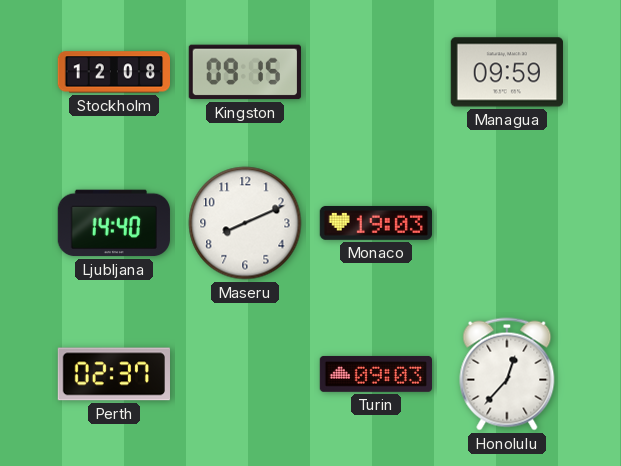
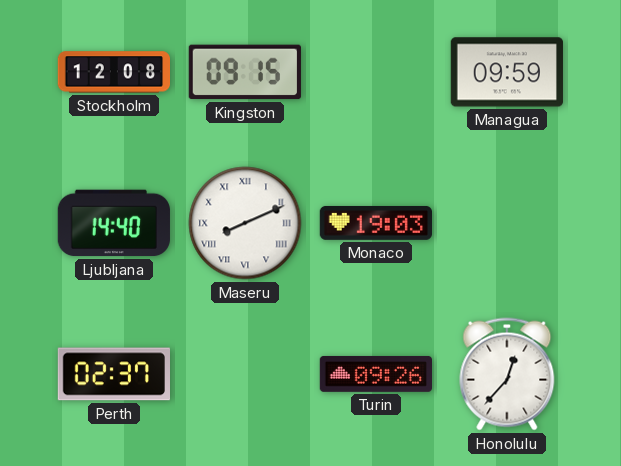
Maseru numerals: Arabic -> Roman (245, 223)
Turin: 09:03 -> 09:26 (375, 374)
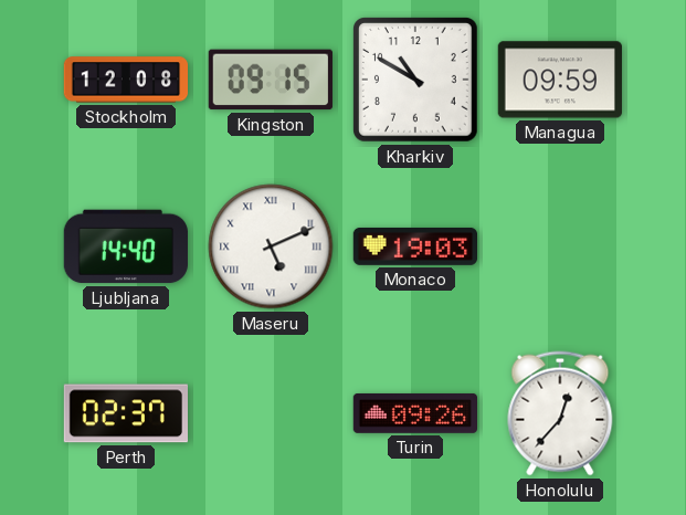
Kharkiv: none -> 10:50 (416, 81)
Maseru: 8:11 -> 5:11 (271, 246)
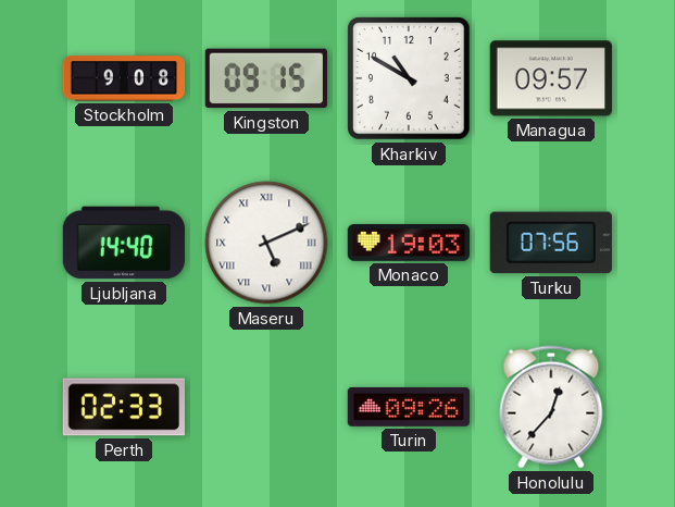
Stockholm: 12:08 -> 9:08 (123, 78)
Managua: 09:59 -> 09:57 (550, 78)
Turku: none -> 07:56 (551, 243)
Perth: 02:37 -> 02:33 (123, 407)
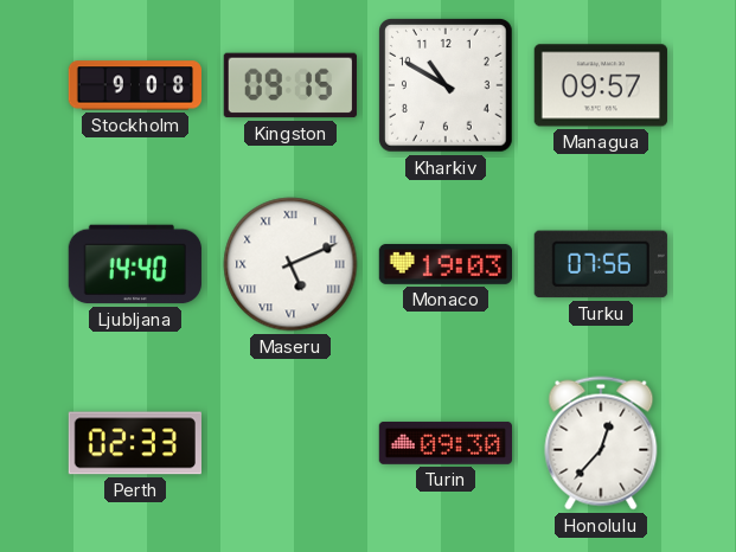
Turin: 09:26 -> 09:30 (444, 443)
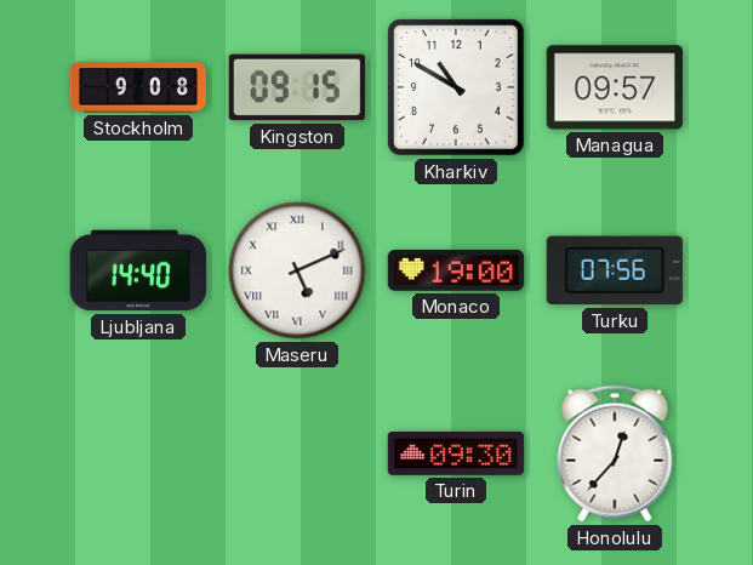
Monaco: 19:03 -> 19:00 (455, 270)
Perth: 02:33 -> none (134, 443)
